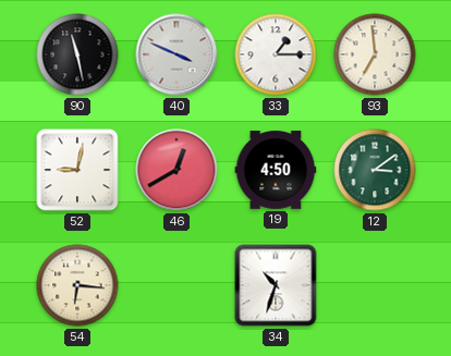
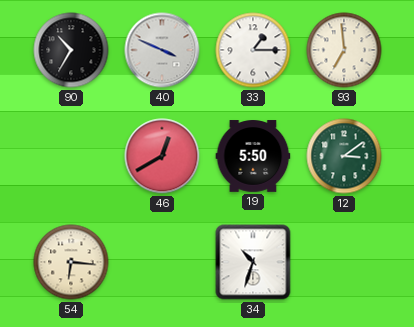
90: 11:28 -> 10:35 (71, 50)
52: 9:02 -> none (77, 170)
19: 4:50 -> 5:50 (253, 156)
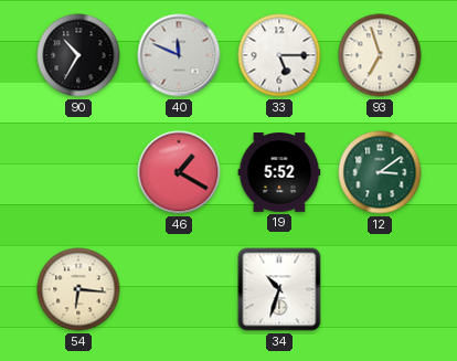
40: 3:49 -> 11:49 (179, 55)
33: 1:15 -> 5:15 (279, 55)
93: 6:59 -> 6:57 (380, 55)
46: 12:40 -> 1:20 (179, 172)
19: 5:50 -> 5:52 (279, 172)
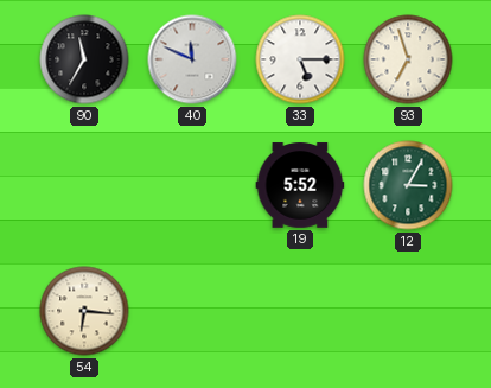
90: 10:35 -> 11:35 (84, 59)
46: 1:20 -> none (179, 172)
12: 3:09 -> 3:05 (408, 185)
34: 10:33 -> none (279, 289)
